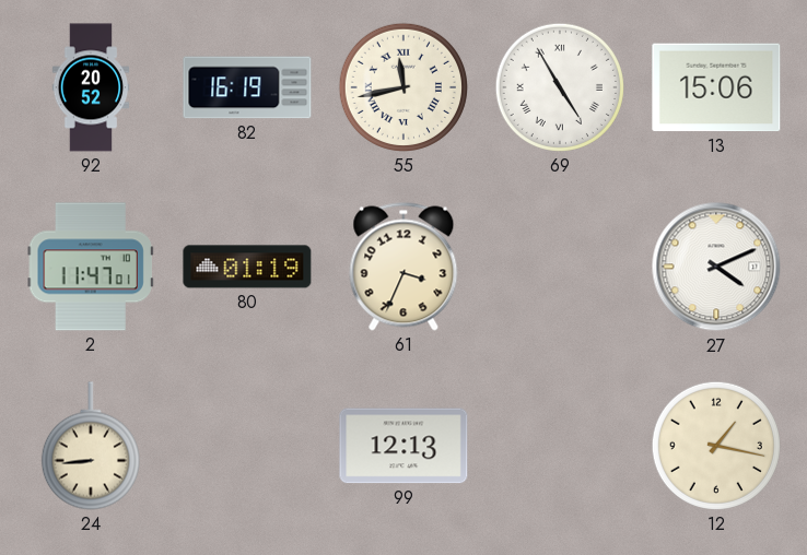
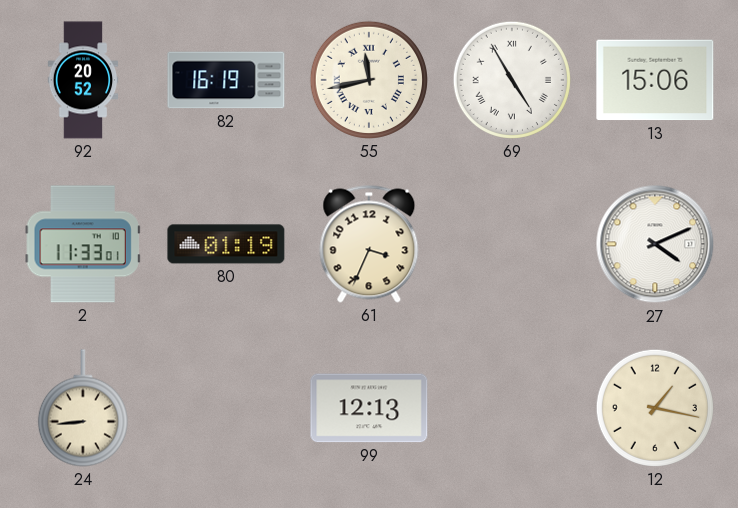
2: 11:47 -> 11:33 (83, 244)
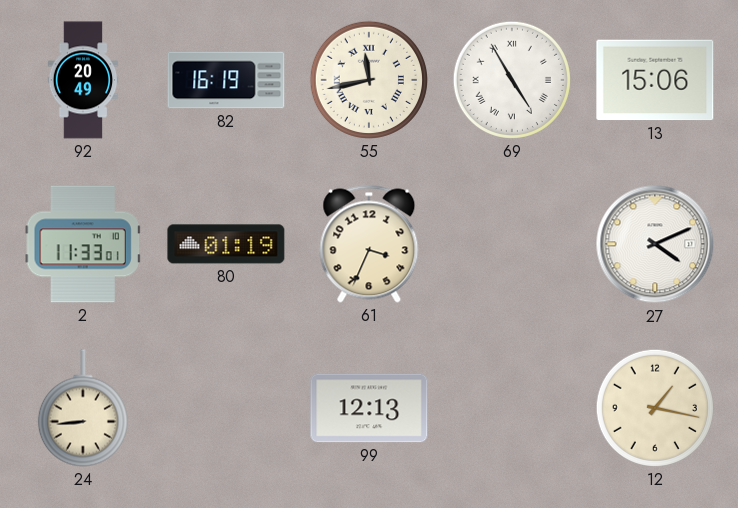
92: 20:52 -> 20:49 (83, 80)
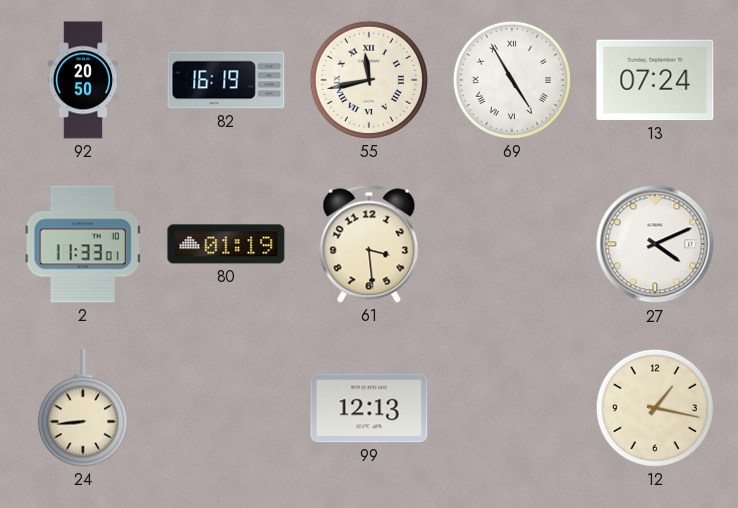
92: 20:49 -> 20:50 (83, 80)
13: 15:06 -> 07:24 (655, 80)
61: 3:34 -> 3:29 (369, 244)
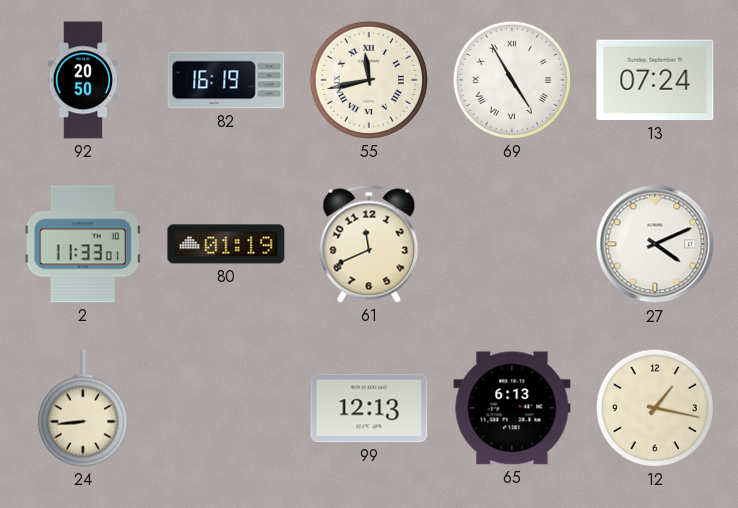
61: 3:29 -> 11:41 (369, 244)
65: none -> 6:13 (512, 408)
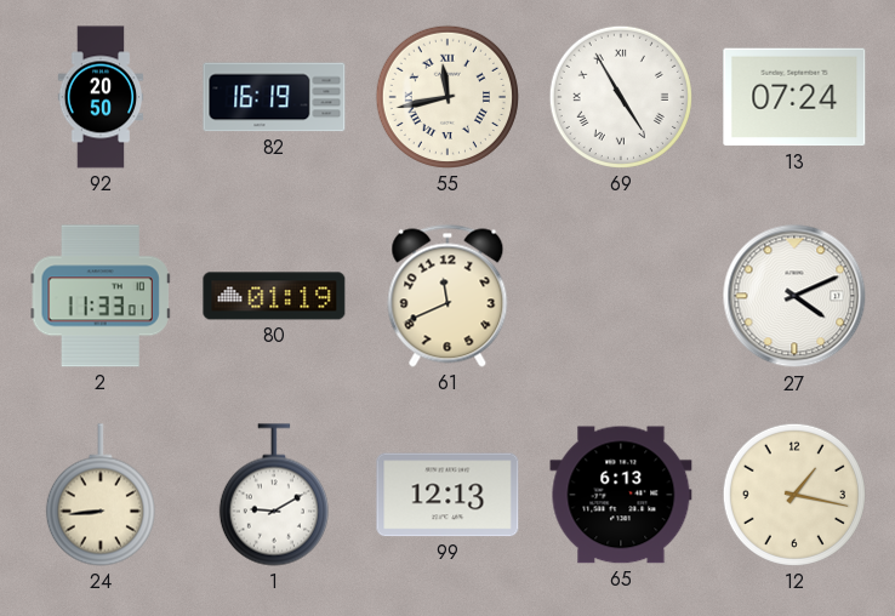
1: none -> 9:10 (274, 495)
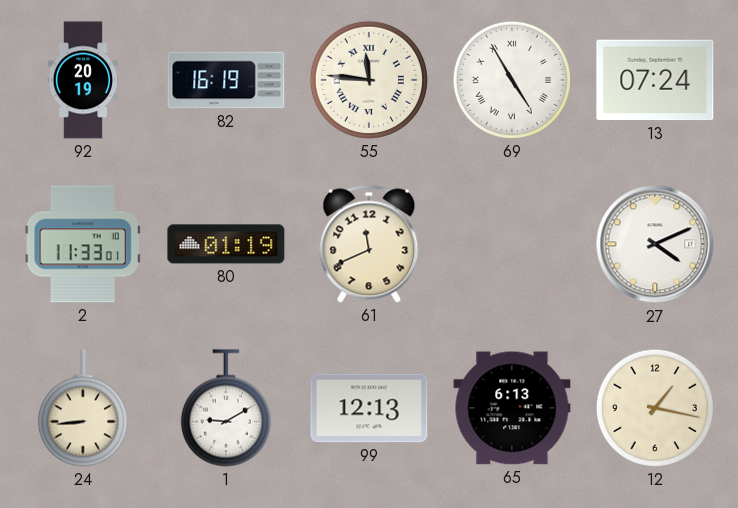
92: 20:50 -> 20:19 (83, 80)
55: 11:43 -> 11:46 (369, 80)
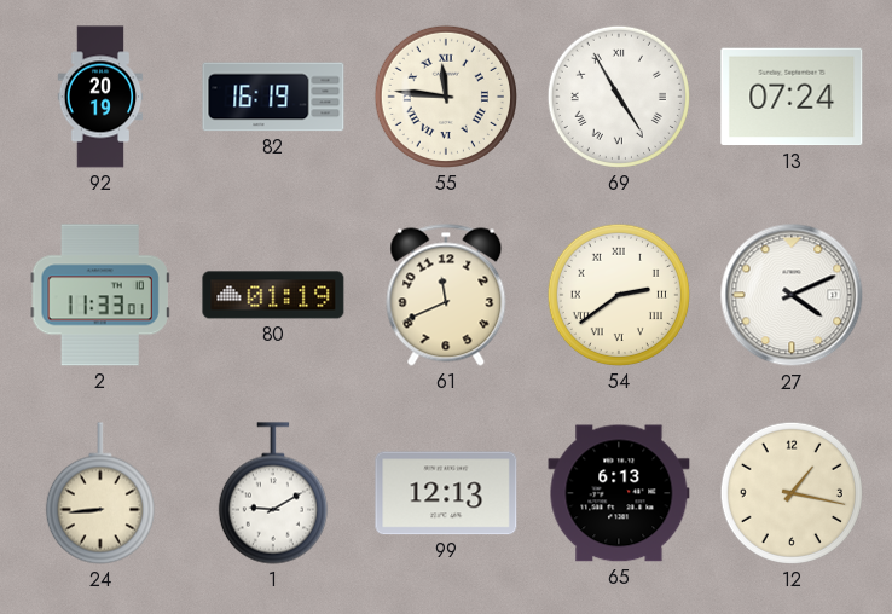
54: none -> 2:39 (619, 295)
